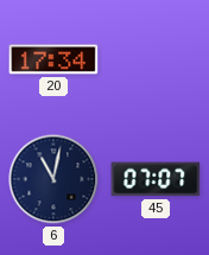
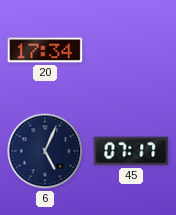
6: 11:02 -> 5:04 (45, 151)
45: 07:07 -> 07:17 (131, 151)
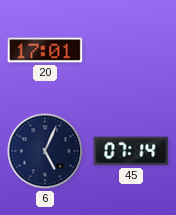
20: 17:34 -> 17:01 (45, 50)
45: 07:17 -> 07:14 (131, 151)
